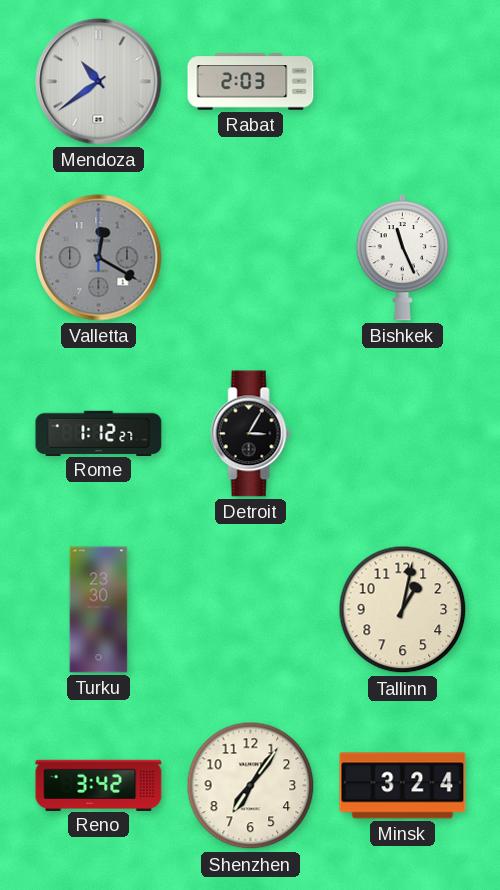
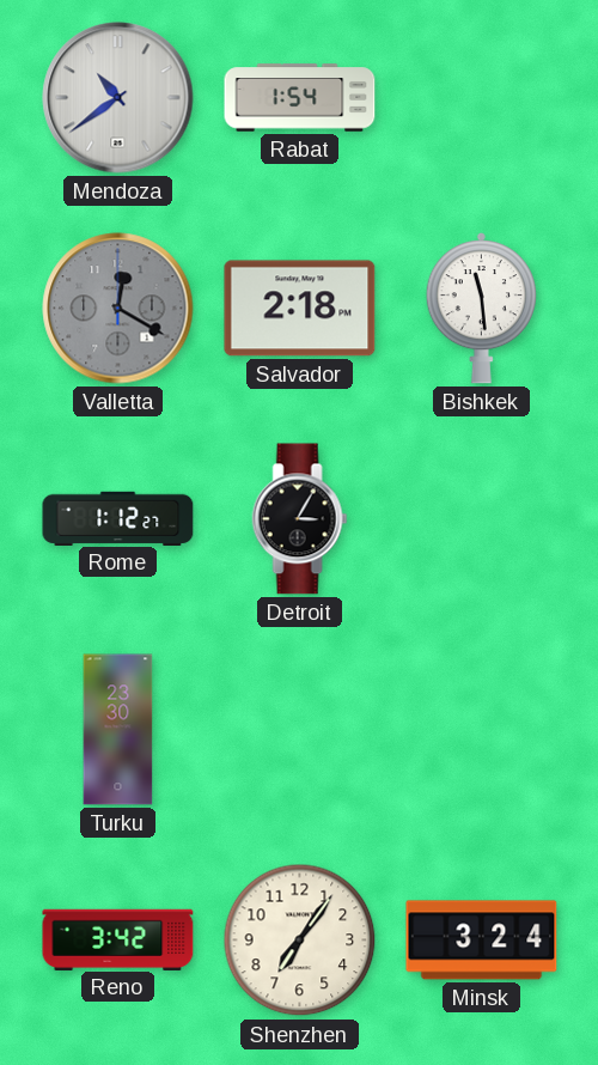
Rabat: 2:03 -> 1:54 (300, 98)
Salvador: none -> 2:18 (300, 309)
Bishkek: 11:26 -> 11:29 (481, 309)
Tallinn: 1:02 -> none (403, 610)
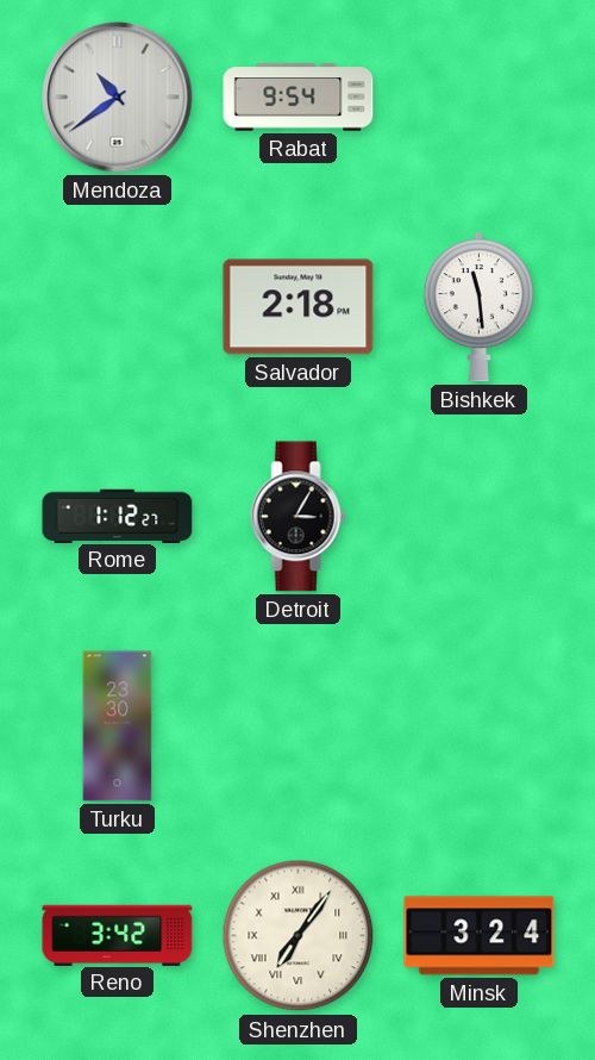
Rabat: 1:54 -> 9:54 (299, 98)
Valletta: 12:20 -> none (118, 309)
Shenzhen numerals: Arabic -> Roman (299, 936)
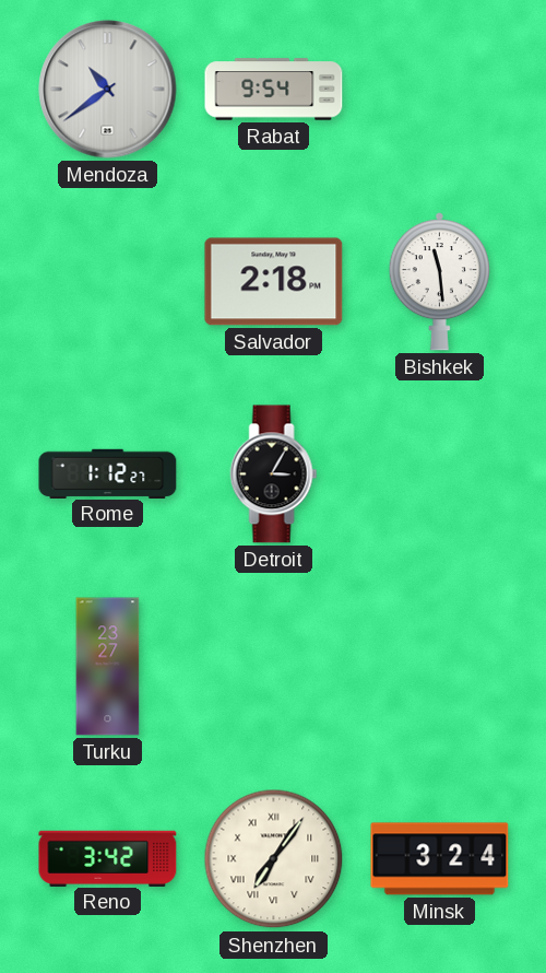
Turku: 23:30 -> 23:27 (108, 667)
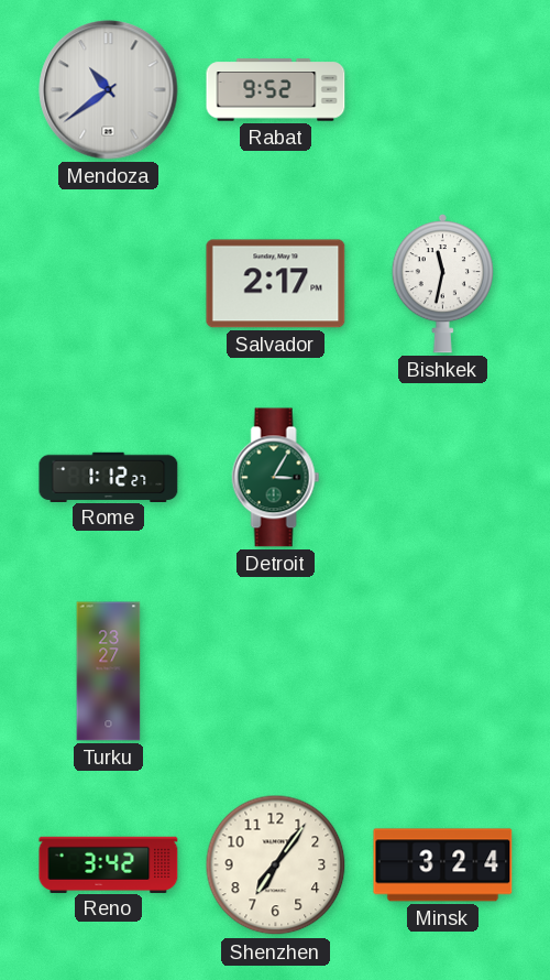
Rabat: 9:54 -> 9:52 (276, 90)
Salvador: 2:18 -> 2:17 (276, 284)
Bishkek: 11:29 -> 11:32 (442, 284)
Detroit dial: black -> green (276, 478)
Shenzhen numerals: Roman -> Arabic (276, 865)
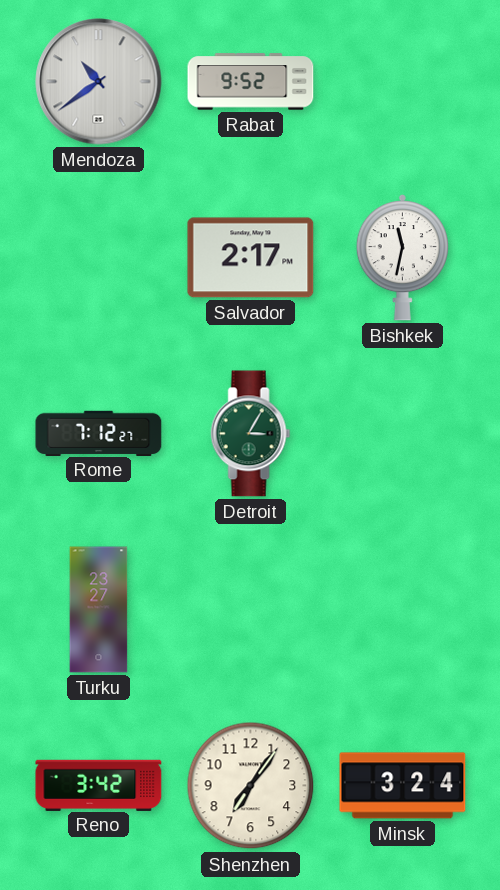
Rome: 1:12 -> 7:12 (99, 433)
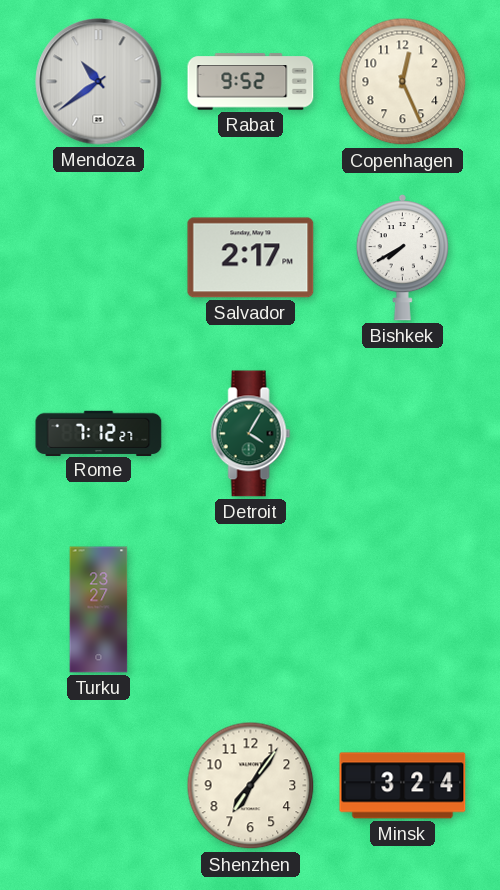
Copenhagen: none -> 12:26 (403, 82)
Bishkek: 11:32 -> 7:40 (402, 258)
Detroit: 3:05 -> 4:05 (251, 434)
Reno: 3:42 -> none (99, 785)
